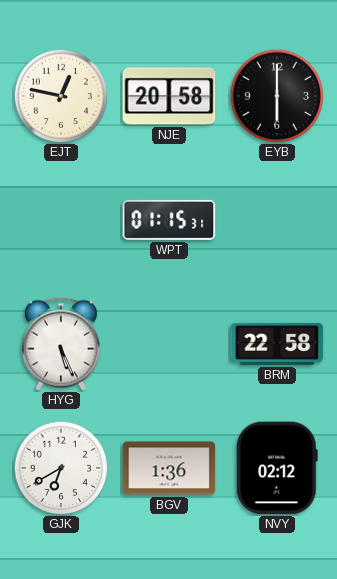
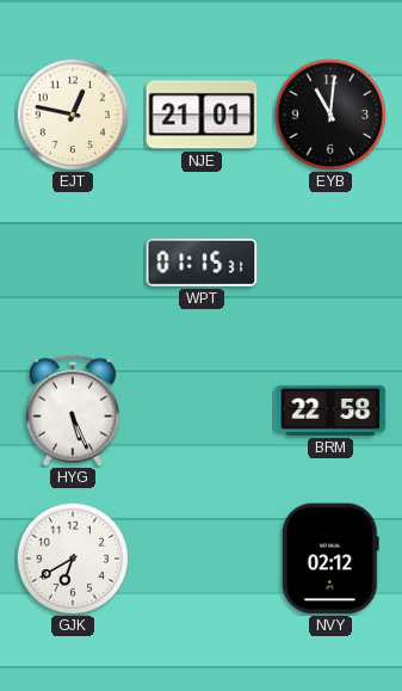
NJE: 20:58 -> 21:01 (202, 115)
EYB: 6:00 -> 11:01 (330, 115)
BGV: 1:36 -> none (169, 468)
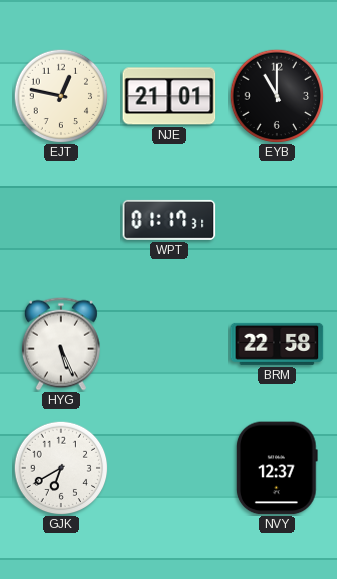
EYB: 11:01 -> 11:00 (277, 96)
WPT: 01:15 -> 01:17 (169, 220)
NVY: 02:12 -> 12:37 (277, 468)
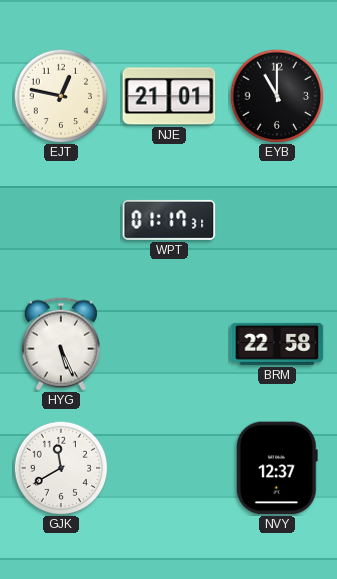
GJK: 6:40 -> 11:40 (61, 468)
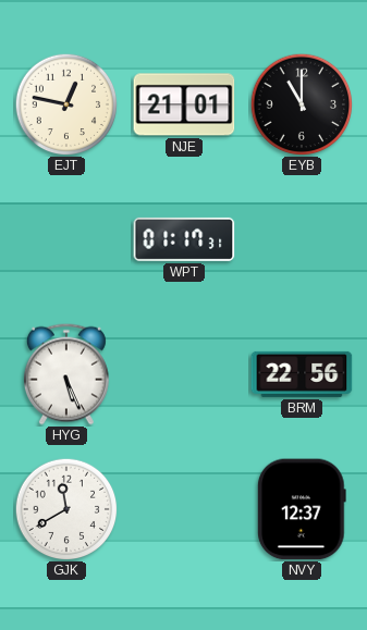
BRM: 22:58 -> 22:56 (302, 374)
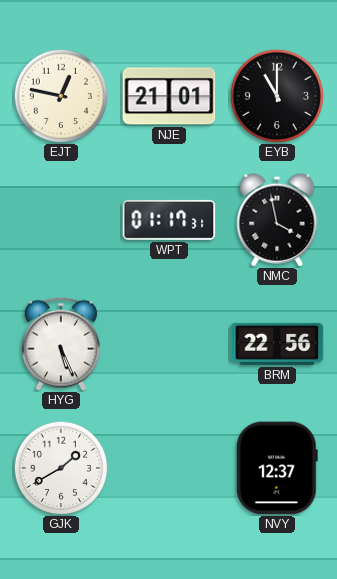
NMC: none -> 3:58 (277, 220)
GJK: 11:40 -> 1:40 (61, 468)
